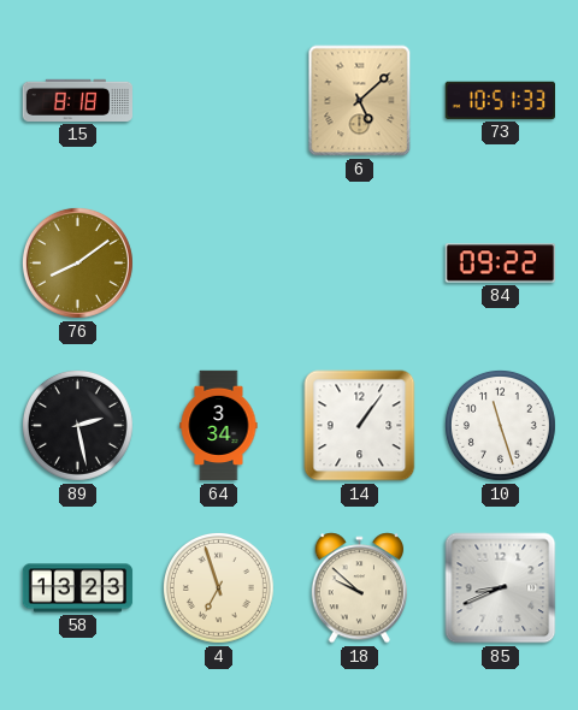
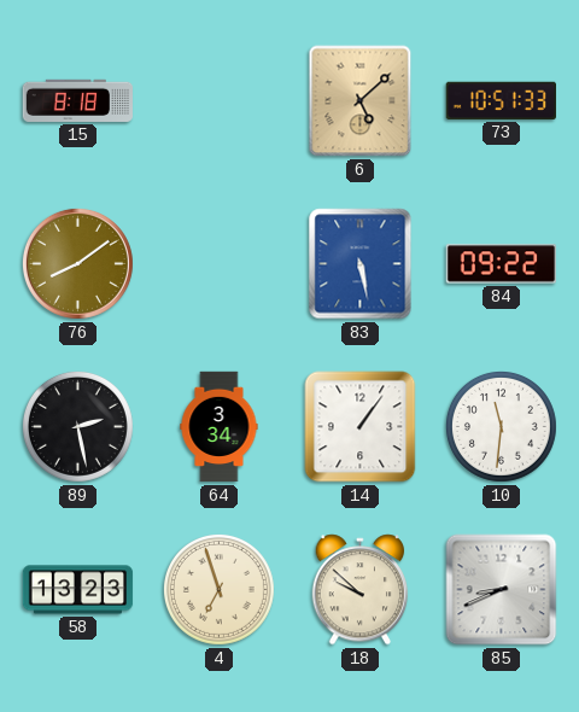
83: none -> 5:28 (361, 264)
10: 11:27 -> 11:31 (501, 426)
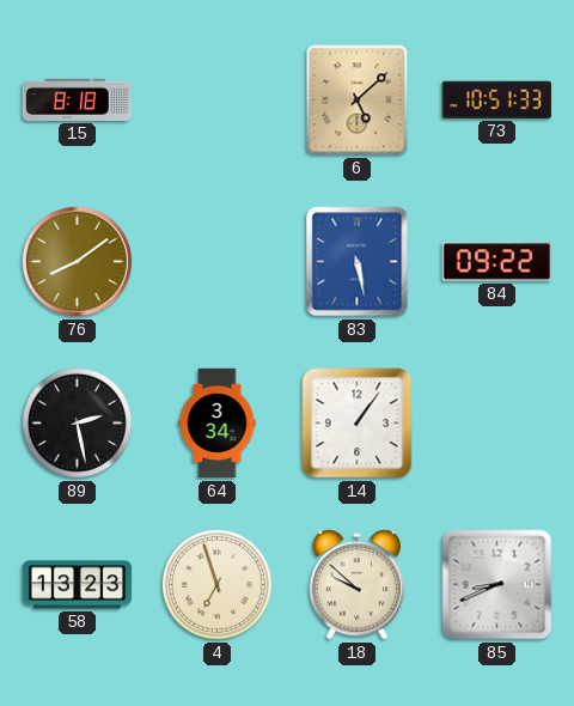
10: 11:31 -> none (501, 426)
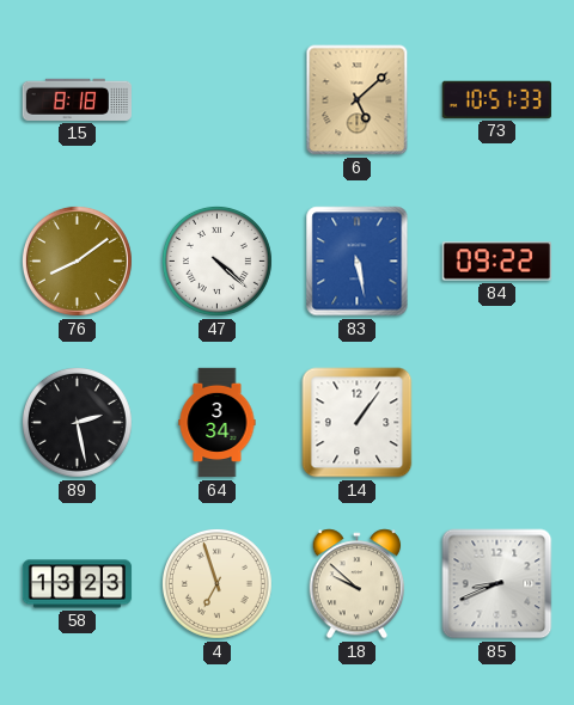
47: none -> 4:22 (216, 260)
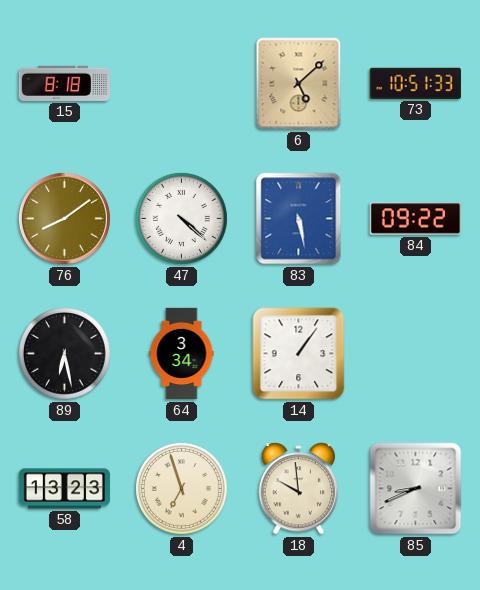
89: 2:28 -> 6:28 (64, 353)
18: 9:52 -> 9:59 (299, 489)
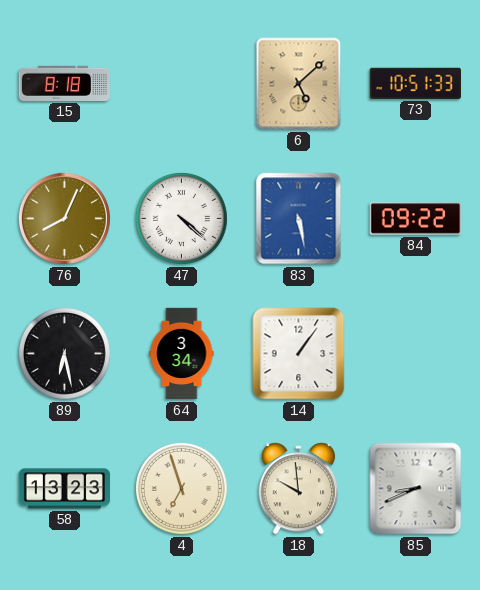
76: 8:09 -> 8:04 (64, 218)
